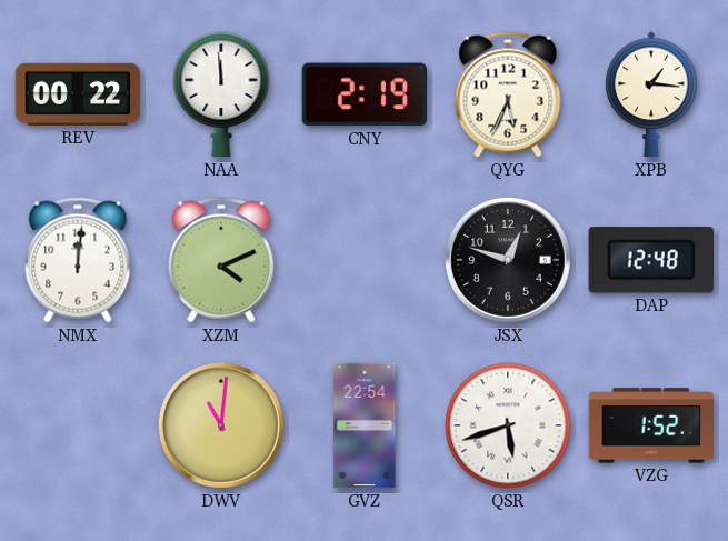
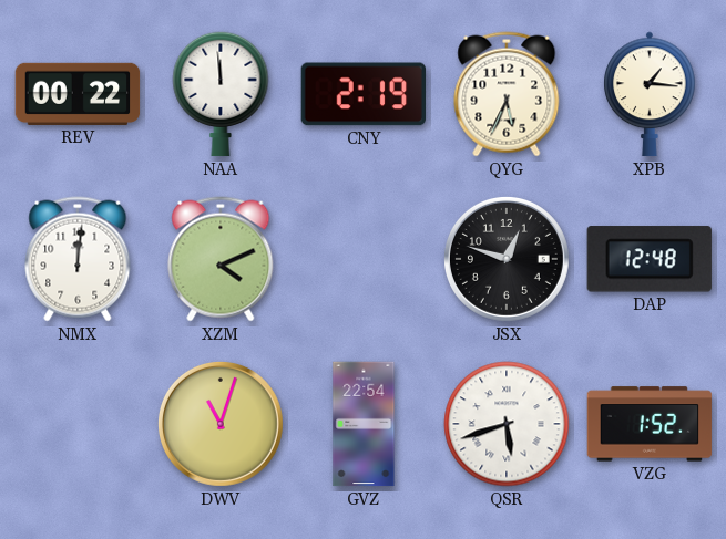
DWV: 11:01 -> 11:03 (221, 424)
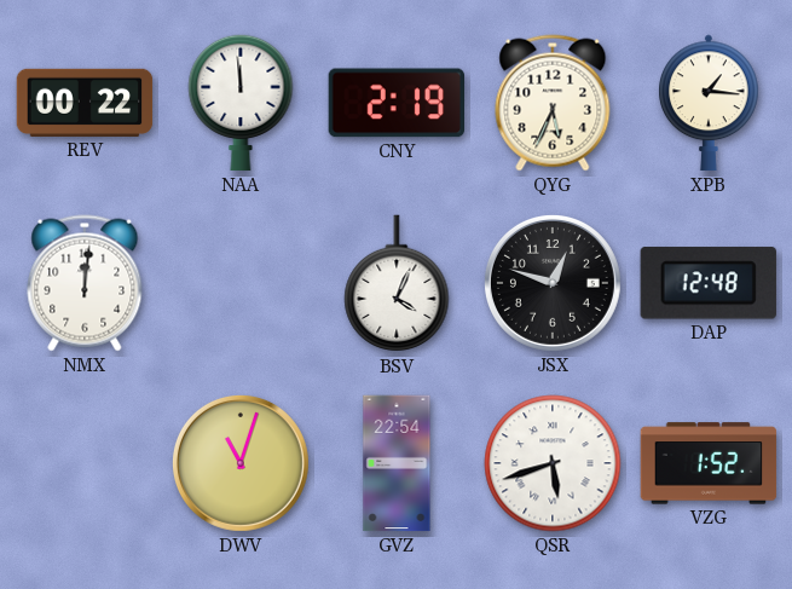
XZM: 4:11 -> none (221, 259)
BSV: none -> 4:04 (397, 284)
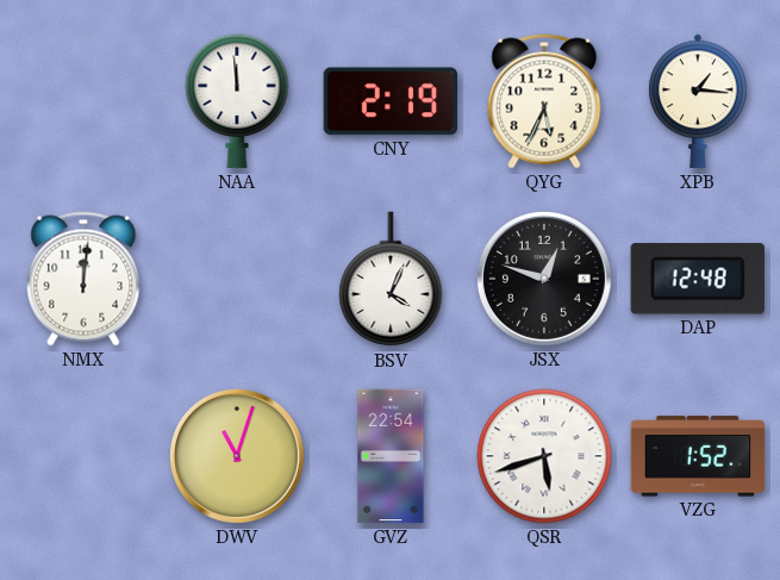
REV: 00:22 -> none (85, 103)
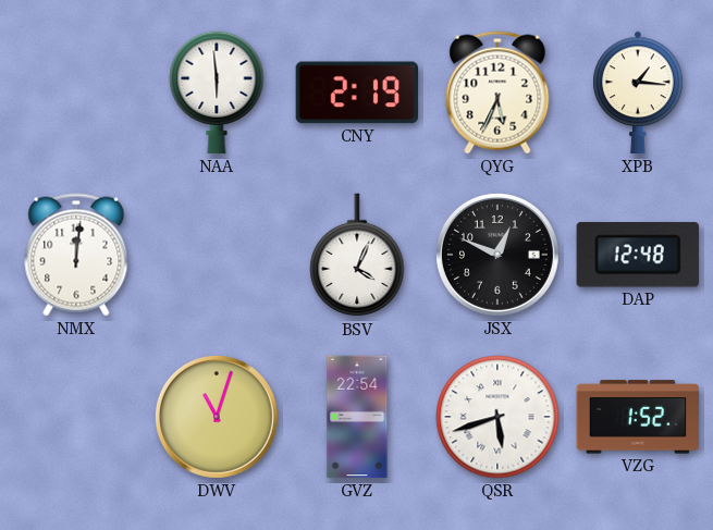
NAA: 11:59 -> 5:59 (217, 93)
JSX: 12:48 -> 12:49 (497, 255)
